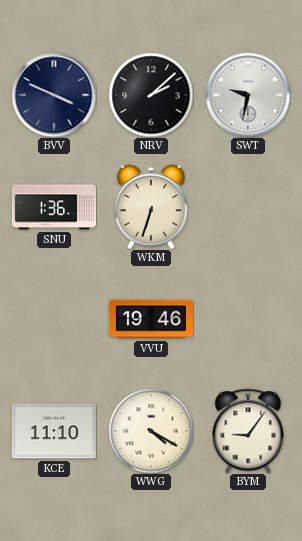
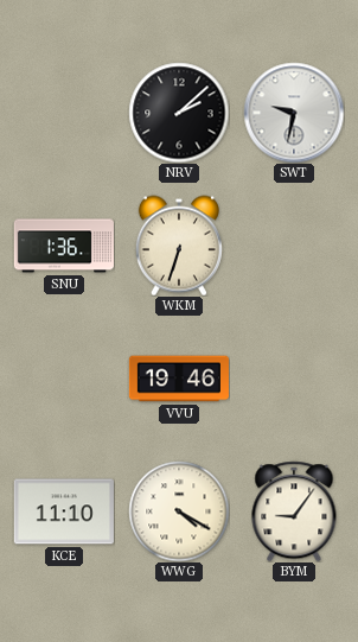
BVV: 3:49 -> none (54, 95)
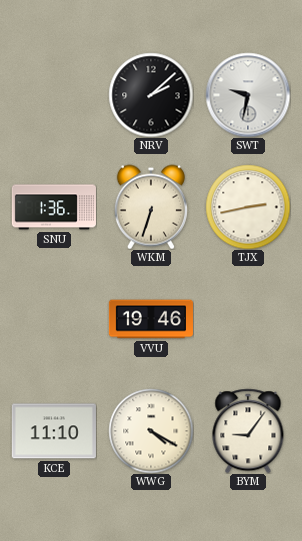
TJX: none -> 2:43 (248, 207)
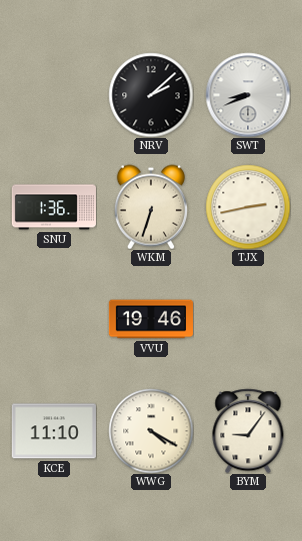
SWT: 9:32 -> 8:41 (248, 95)
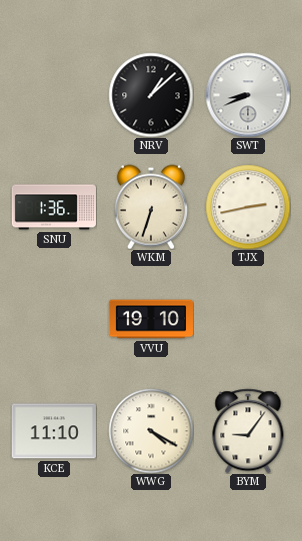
NRV: 2:08 -> 1:08 (151, 95)
VVU: 19:46 -> 19:10 (151, 319)
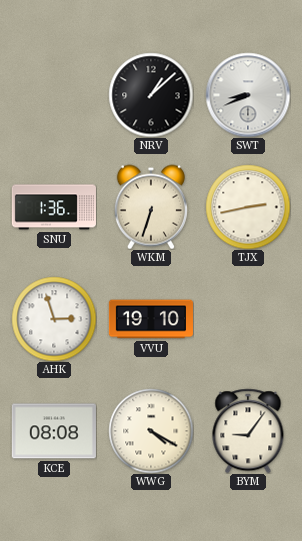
AHK: none -> 2:57 (54, 319)
KCE: 11:10 -> 08:08 (54, 431)
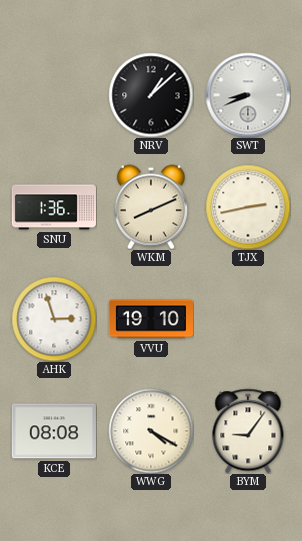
WKM: 6:33 -> 8:11 (151, 207)
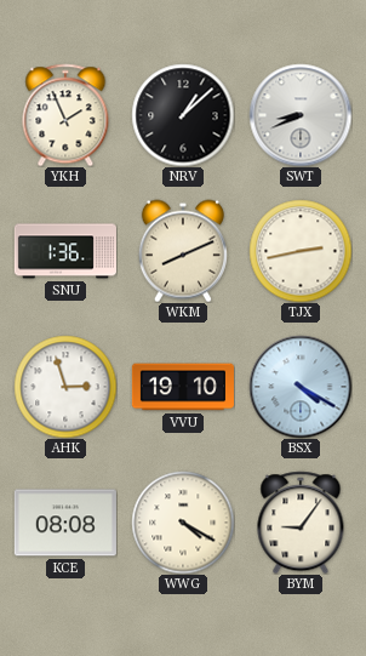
YKH: none -> 1:56 (65, 115)
BSX: none -> 4:20 (301, 387)
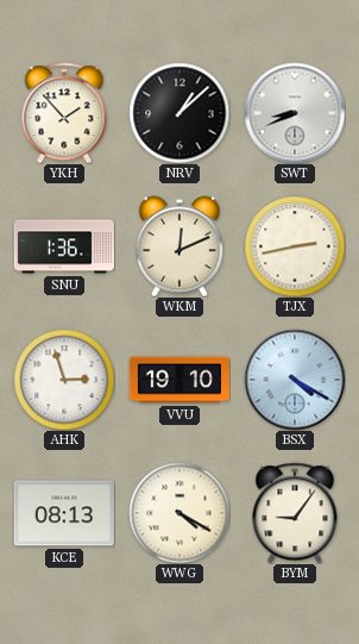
YKH: 1:56 -> 1:53 (64, 113)
WKM: 8:11 -> 12:11 (179, 246)
KCE: 08:08 -> 08:13 (64, 513)
